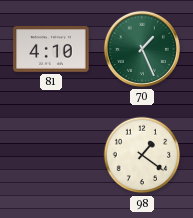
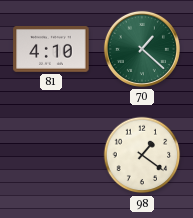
70: 1:26 -> 1:22 (142, 49)
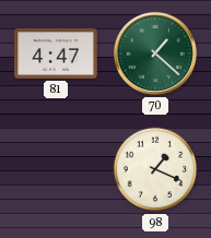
81: 4:10 -> 4:47 (56, 55)
98: 1:21 -> 1:19 (155, 169)
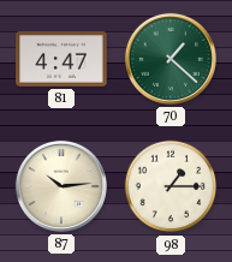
87: none -> 10:14 (61, 186)
98: 1:19 -> 1:15 (171, 186)
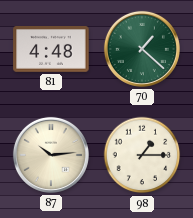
81: 4:47 -> 4:48 (51, 50)
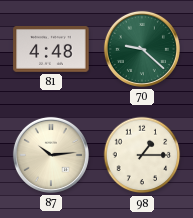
70: 1:22 -> 9:22 (142, 49)
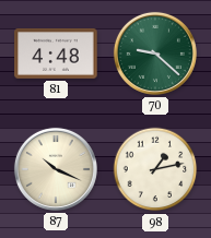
87: 10:14 -> 10:19 (56, 169)
98: 1:15 -> 1:13 (155, 169)
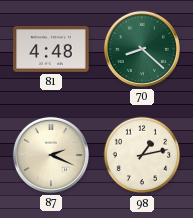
70: 9:22 -> 8:22 (142, 49)
87: 10:19 -> 2:19 (51, 155)
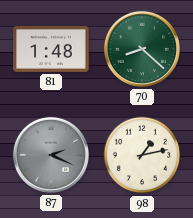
81: 4:48 -> 1:48 (51, 50)
87 dial: cream -> grey (51, 155)
